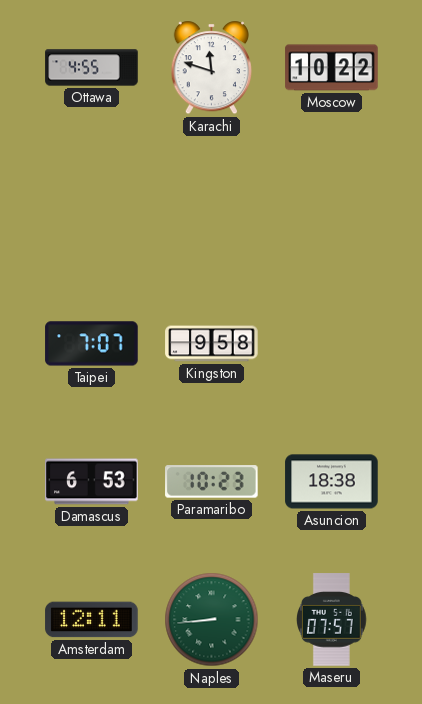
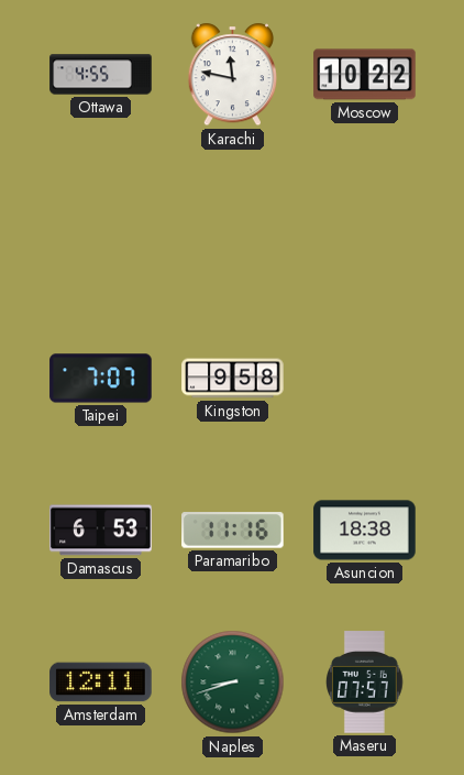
Karachi: 11:48 -> 11:47 (232, 75)
Paramaribo: 10:23 -> 11:16 (233, 531)
Naples: 8:44 -> 8:42 (233, 683)
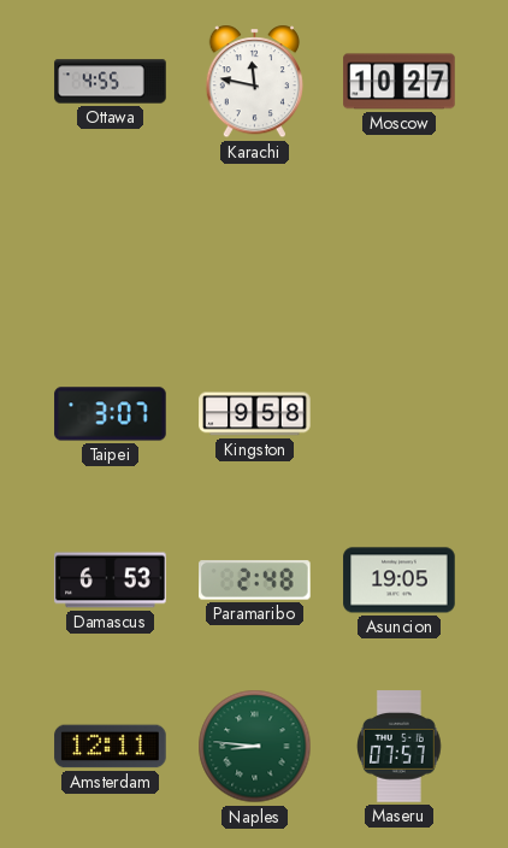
Moscow: 10:22 -> 10:27 (400, 82)
Taipei: 7:07 -> 3:07 (111, 414)
Paramaribo: 11:16 -> 2:48 (255, 581)
Asuncion: 18:38 -> 19:05 (400, 581)
Naples: 8:42 -> 8:46 (255, 747)
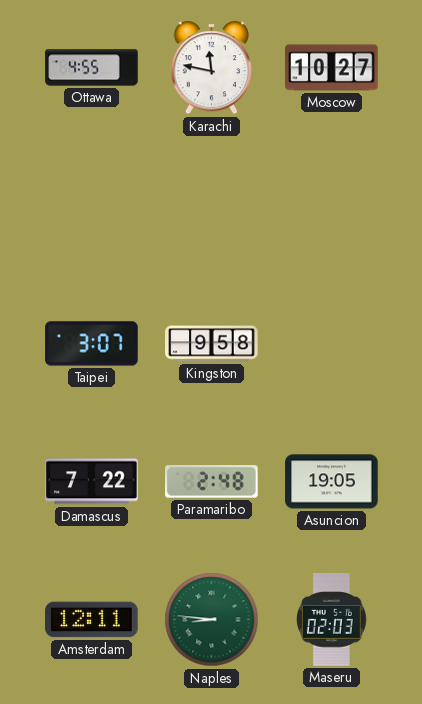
Damascus: 6:53 -> 7:22 (92, 482)
Maseru: 07:57 -> 02:03 (332, 620)
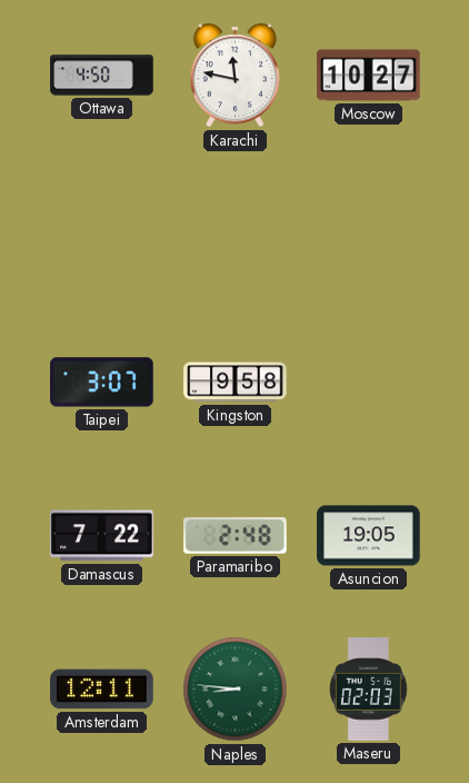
Ottawa: 4:55 -> 4:50 (102, 76)
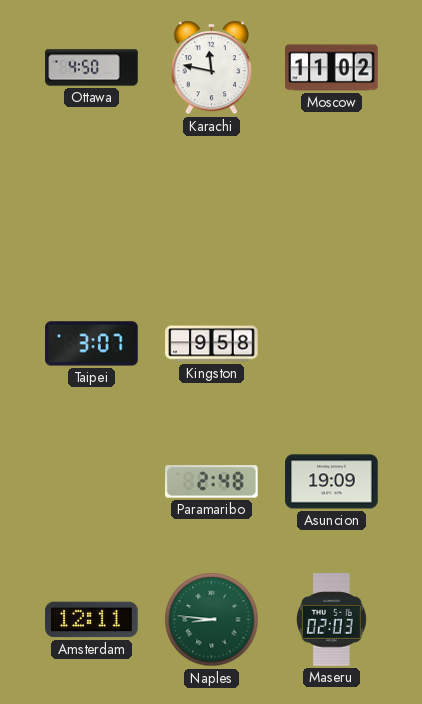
Moscow: 10:27 -> 11:02 (332, 68)
Damascus: 7:22 -> none (102, 536)
Asuncion: 19:05 -> 19:09 (332, 482)
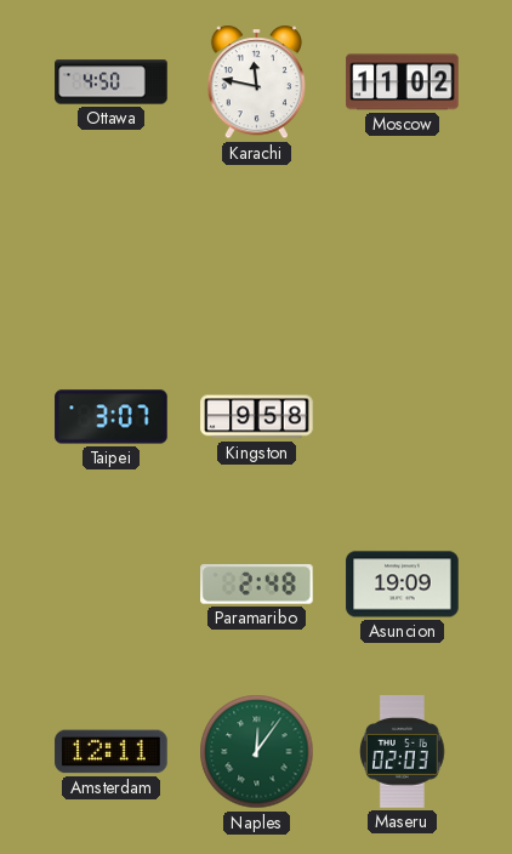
Naples: 8:46 -> 12:06 (257, 752)
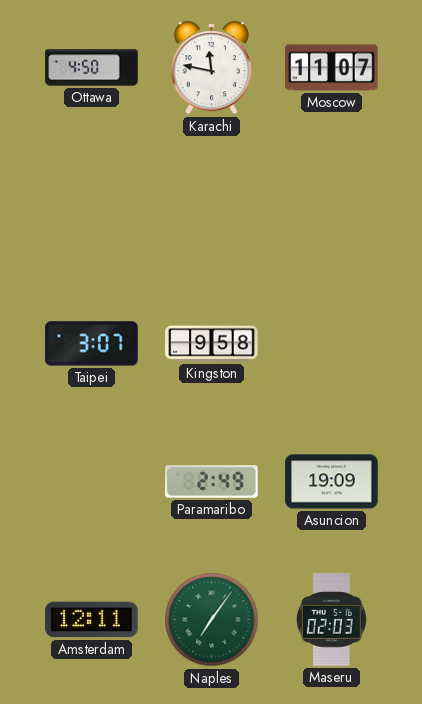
Moscow: 11:02 -> 11:07 (332, 68)
Paramaribo: 2:48 -> 2:49 (212, 482)
Naples: 12:06 -> 7:06 (212, 620)
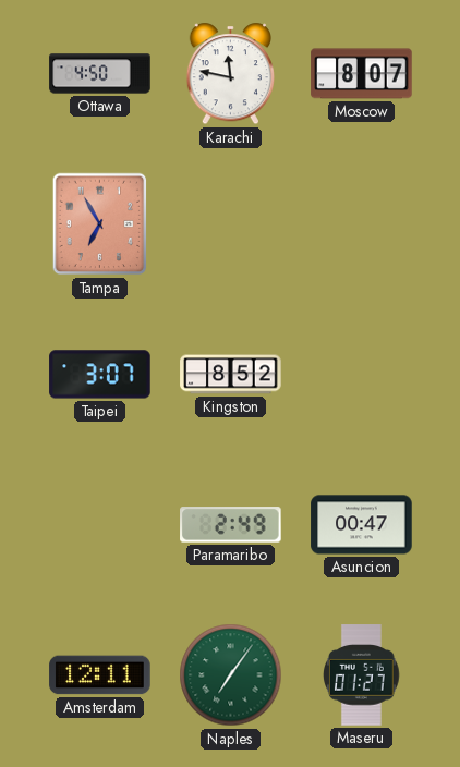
Moscow: 11:07 -> 8:07 (362, 74)
Tampa: none -> 6:55 (100, 224)
Kingston: 9:58 -> 8:52 (231, 375)
Asuncion: 19:09 -> 00:47 (362, 525)
Maseru: 02:03 -> 01:27 (362, 675)
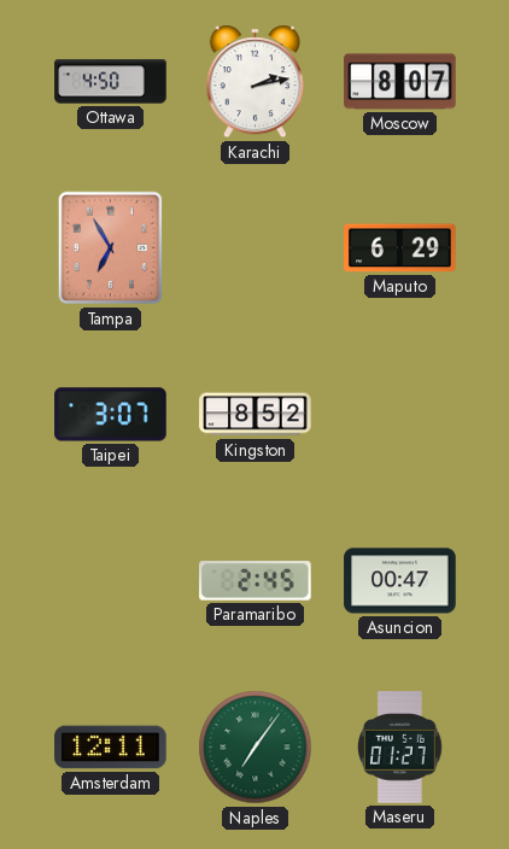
Karachi: 11:47 -> 2:13 (255, 82)
Maputo: none -> 6:29 (400, 248)
Paramaribo: 2:49 -> 2:45 (256, 581)
